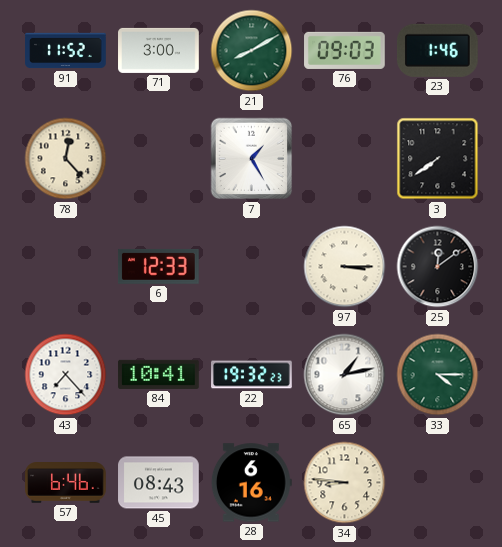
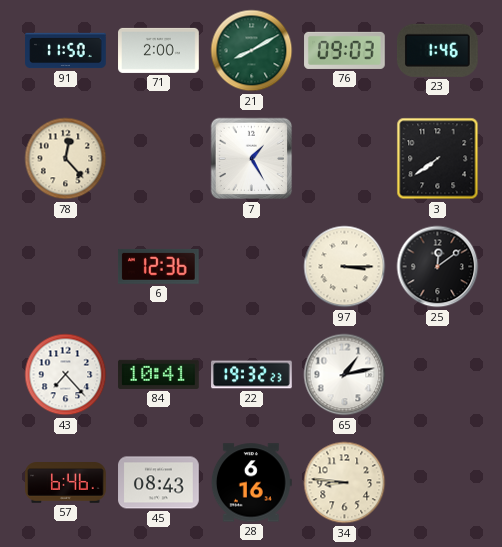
91: 11:52 -> 11:50 (66, 51)
71: 3:00 -> 2:00 (159, 50)
6: 12:33 -> 12:36 (159, 266)
33: 4:15 -> none (438, 375)
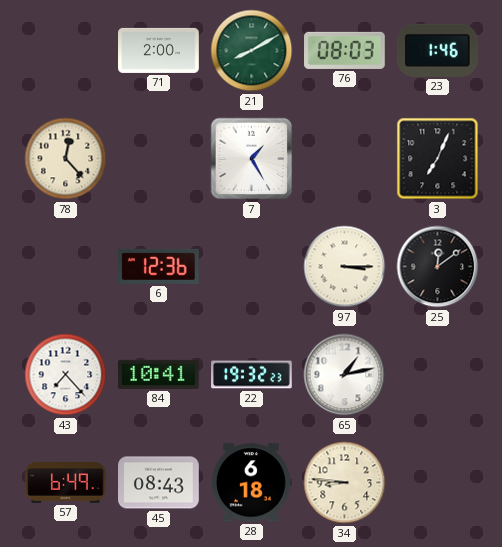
91: 11:50 -> none (66, 51)
76: 09:03 -> 08:03 (345, 50)
3: 7:39 -> 7:04 (438, 159)
57: 6:46 -> 6:49 (66, 483)
28: 6:16 -> 6:18 (251, 483)
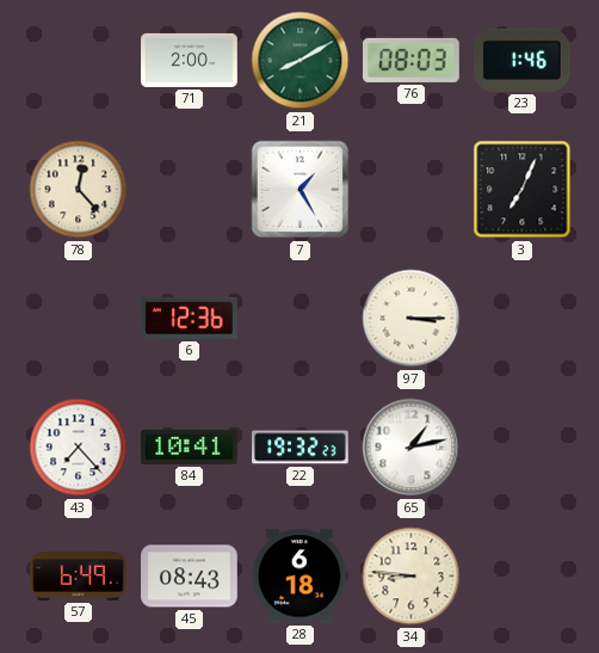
25: 12:09 -> none (438, 267)
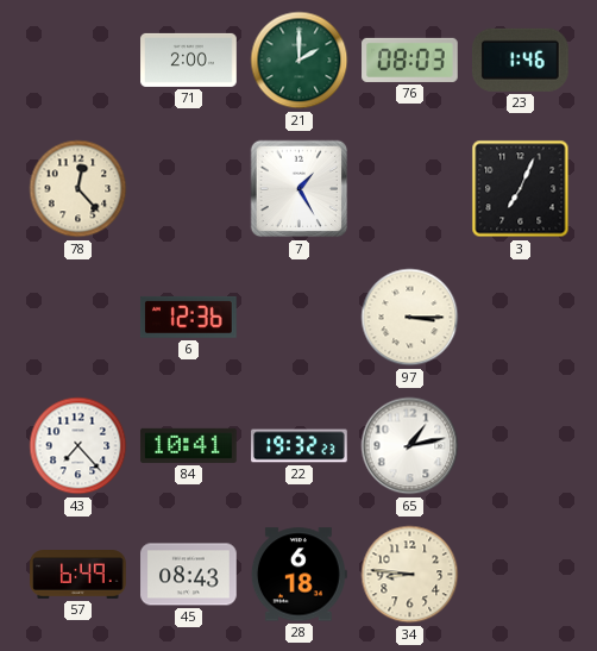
21: 8:10 -> 2:00 (300, 61)
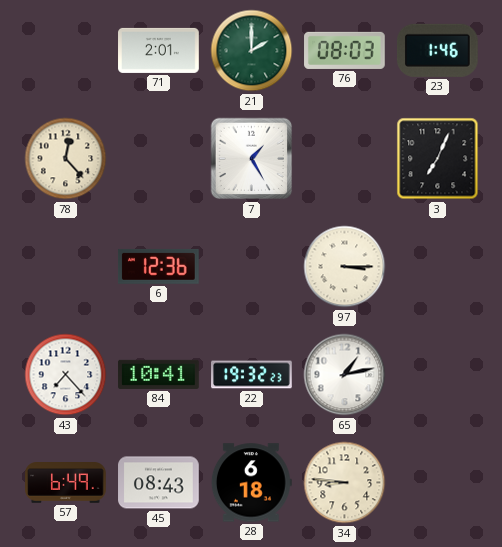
71: 2:00 -> 2:01 (159, 50)
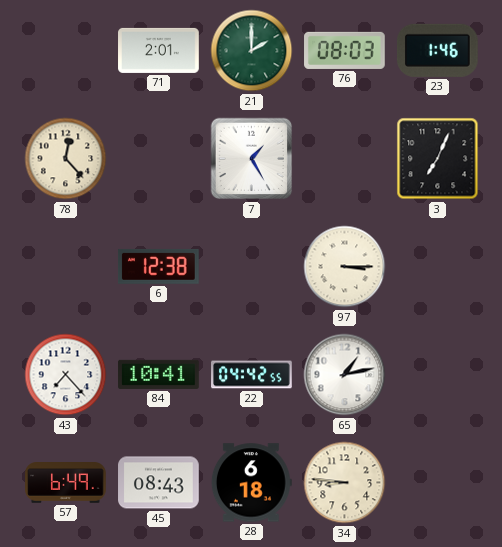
6: 12:36 -> 12:38 (159, 266)
22: 19:32 -> 04:42 (252, 375)
